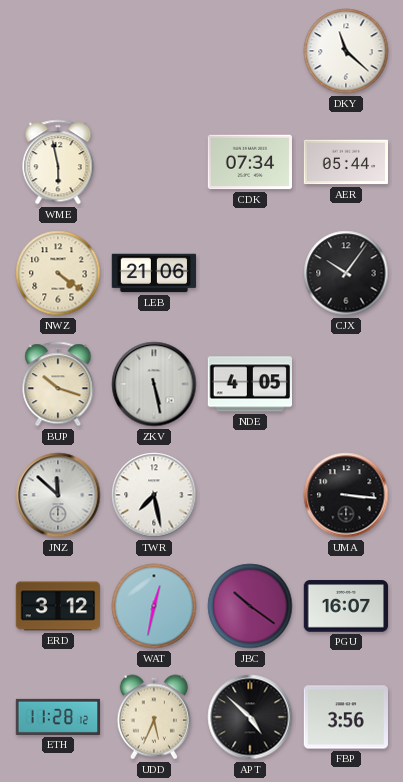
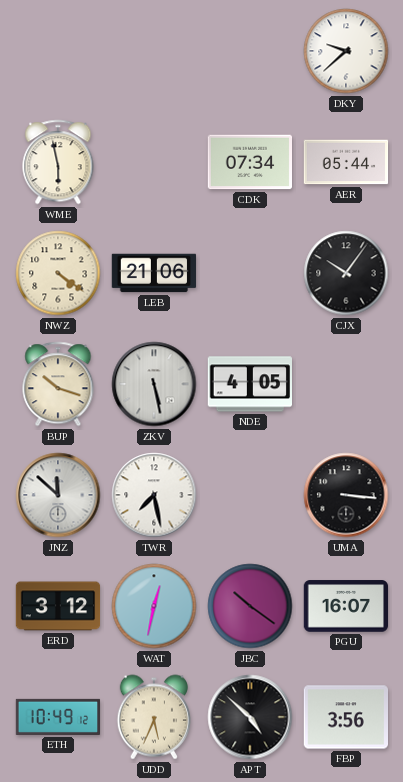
DKY: 11:22 -> 9:38 (346, 51)
ETH: 11:28 -> 10:49 (58, 717)
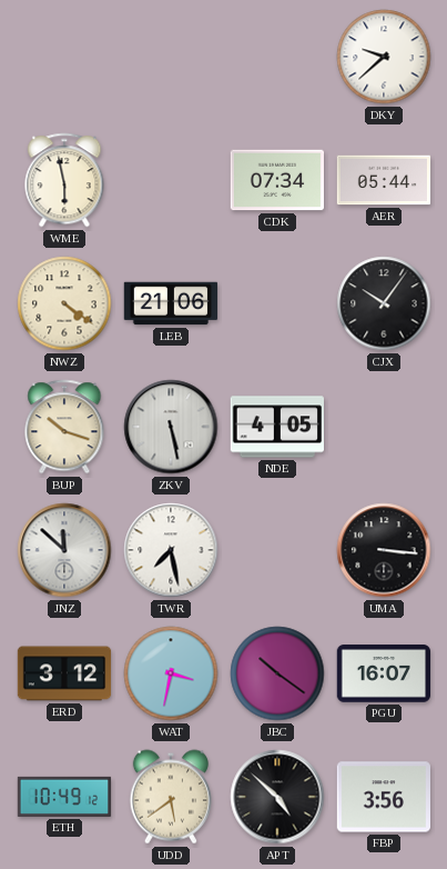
WAT: 12:32 -> 3:32 (171, 673)
UDD: 5:34 -> 5:39 (170, 797)
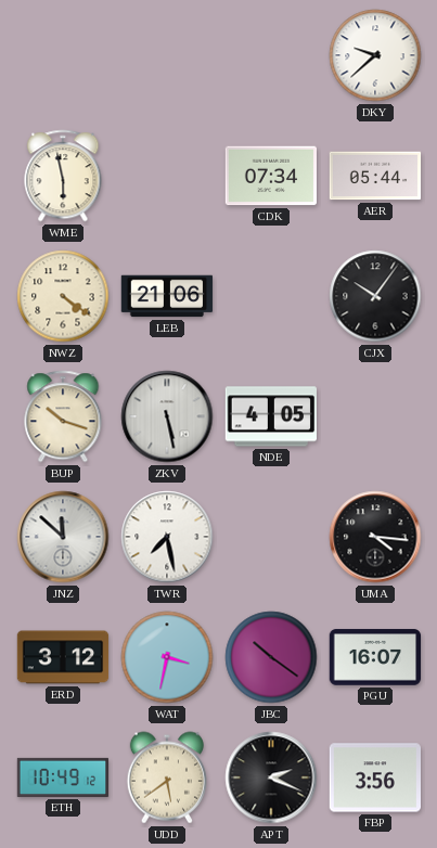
UMA: 3:16 -> 4:16 (375, 537)
APT: 4:52 -> 2:19 (271, 778)
